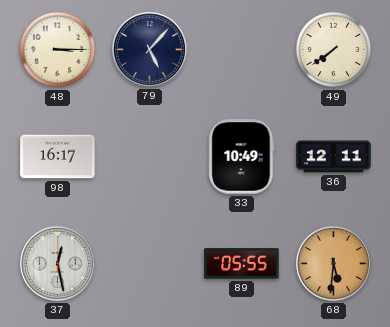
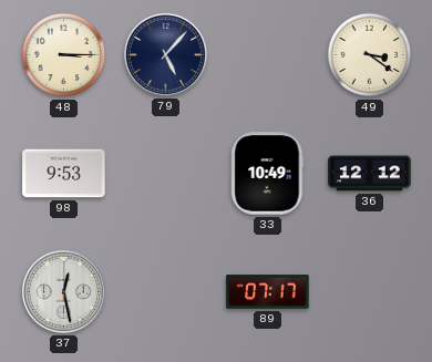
49: 7:39 -> 3:21 (370, 55)
98: 16:17 -> 9:53 (64, 174)
36: 12:11 -> 12:12 (370, 174)
89: 05:55 -> 07:17 (268, 292)
68: 5:31 -> none (333, 263)
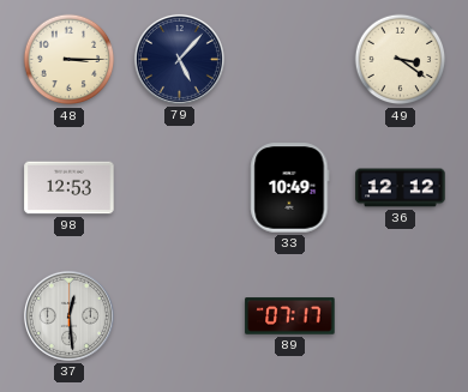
98: 9:53 -> 12:53 (70, 188)
37: 12:28 -> 12:29 (68, 315)
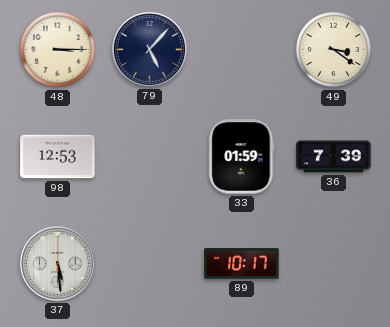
33: 10:49 -> 01:59 (242, 157)
36: 12:12 -> 7:39 (334, 157)
37: 12:29 -> 5:29 (57, 263)
89: 07:17 -> 10:17 (242, 264)
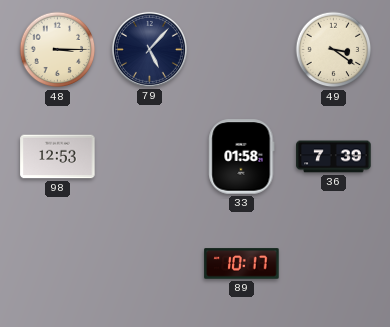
33: 01:59 -> 01:58 (242, 157)
37: 5:29 -> none (57, 263)
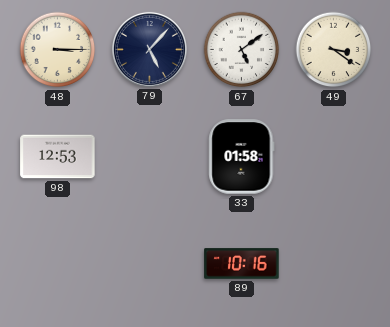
67: none -> 5:09 (242, 50)
36: 7:39 -> none (334, 157)
89: 10:17 -> 10:16 (242, 264)
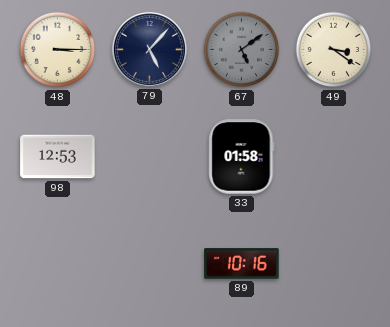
67 dial: white -> grey (242, 50)
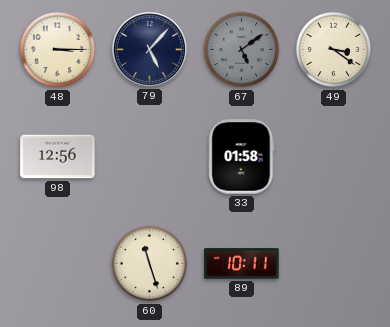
98: 12:53 -> 12:56 (58, 157)
60: none -> 11:27 (150, 264)
89: 10:16 -> 10:11 (242, 264)
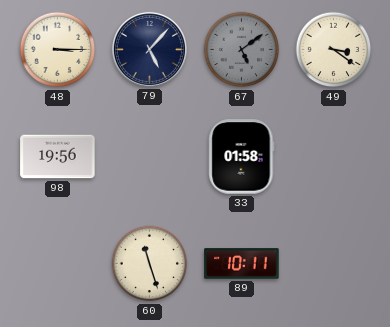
98: 12:56 -> 19:56 (58, 157)
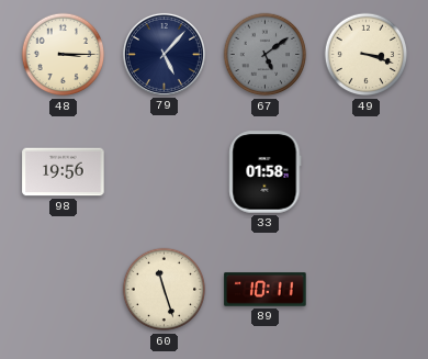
49: 3:21 -> 3:18 (367, 55)
